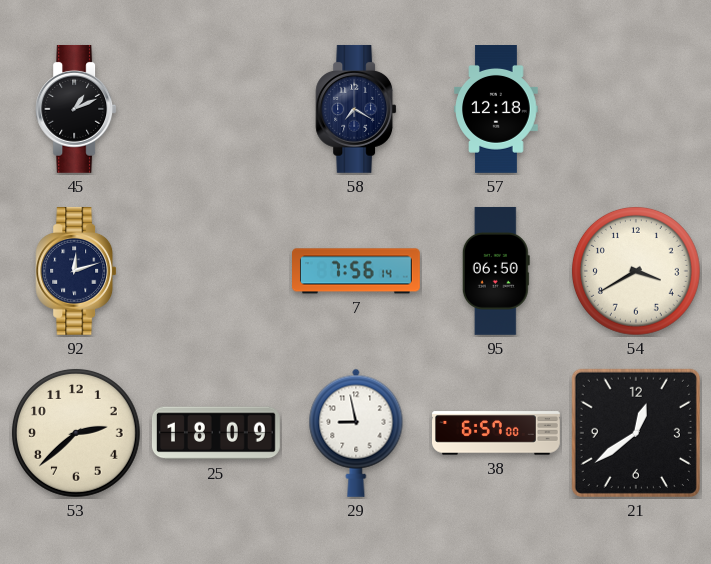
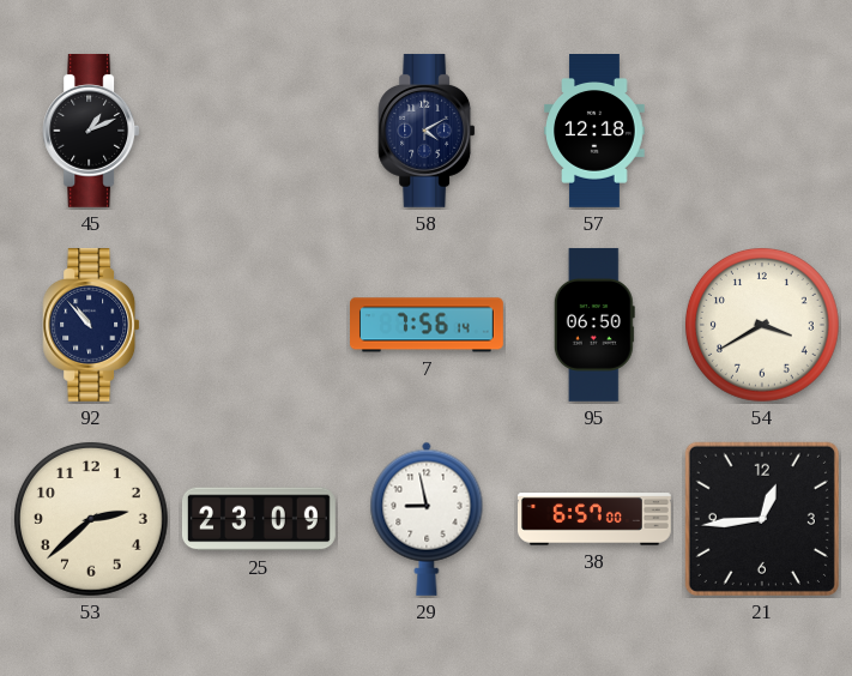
58: 7:20 -> 4:10 (427, 131)
92: 12:12 -> 10:53 (91, 325)
25: 18:09 -> 23:09 (259, 519)
21: 12:39 -> 12:44 (762, 519)
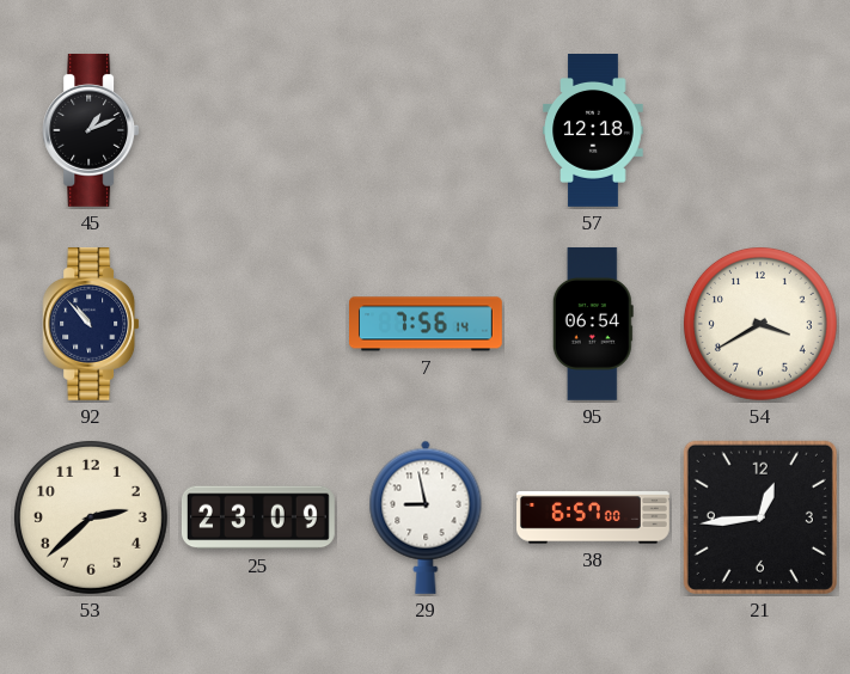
58: 4:10 -> none (427, 131)
95: 06:50 -> 06:54 (593, 324)
